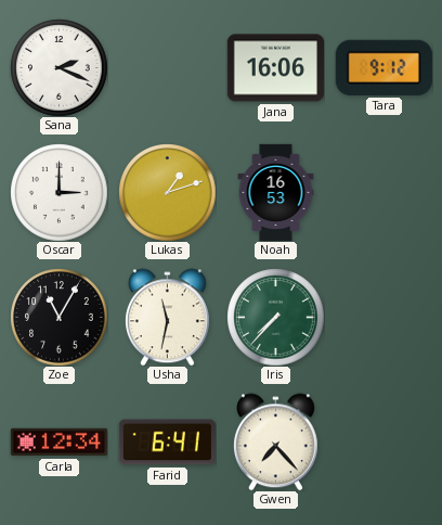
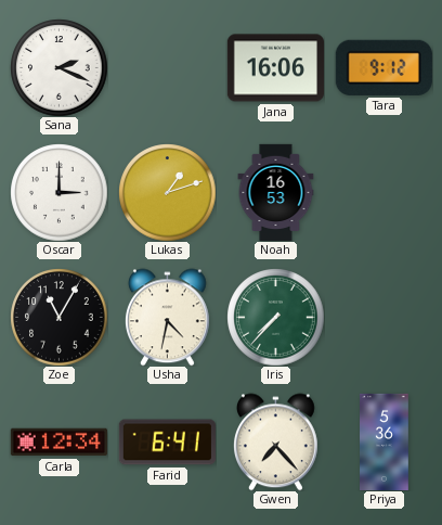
Usha: 11:32 -> 4:32 (167, 317)
Priya: none -> 5:36 (385, 441)
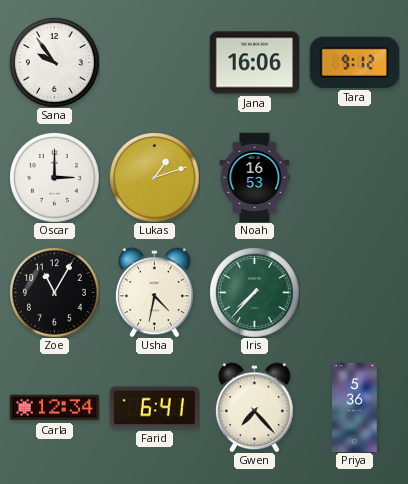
Sana: 2:19 -> 9:54 (54, 62)
